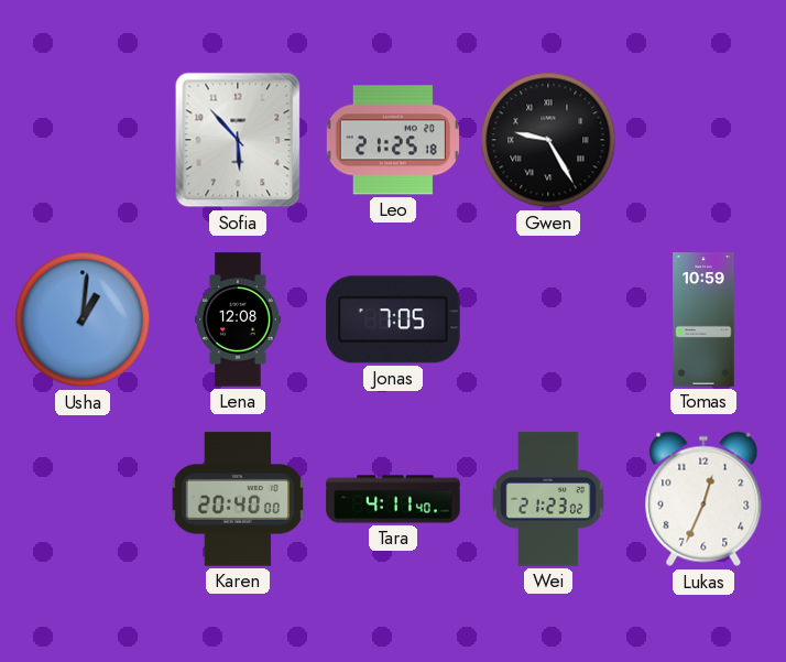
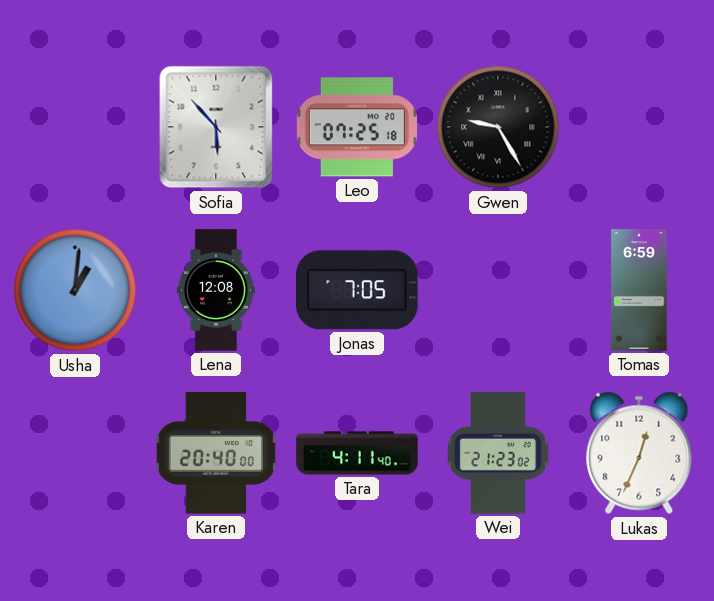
Leo: 21:25 -> 07:25 (357, 127)
Tomas: 10:59 -> 6:59 (639, 290)
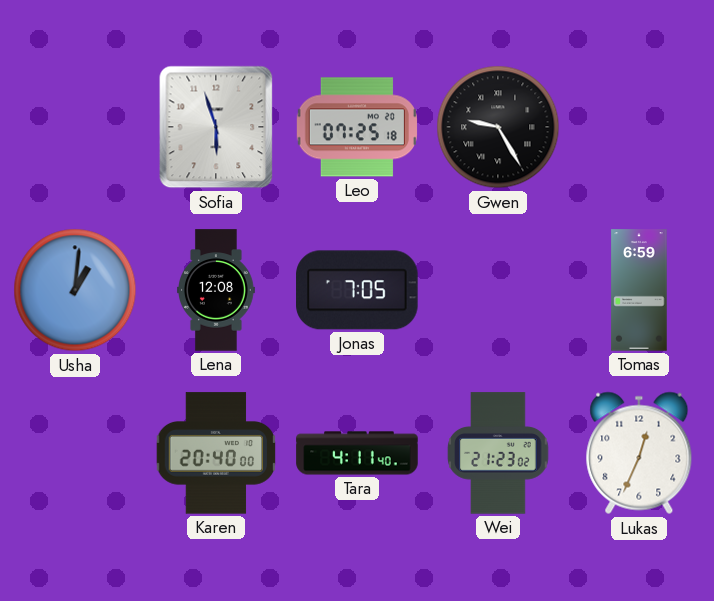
Sofia: 5:53 -> 5:57 (216, 127)
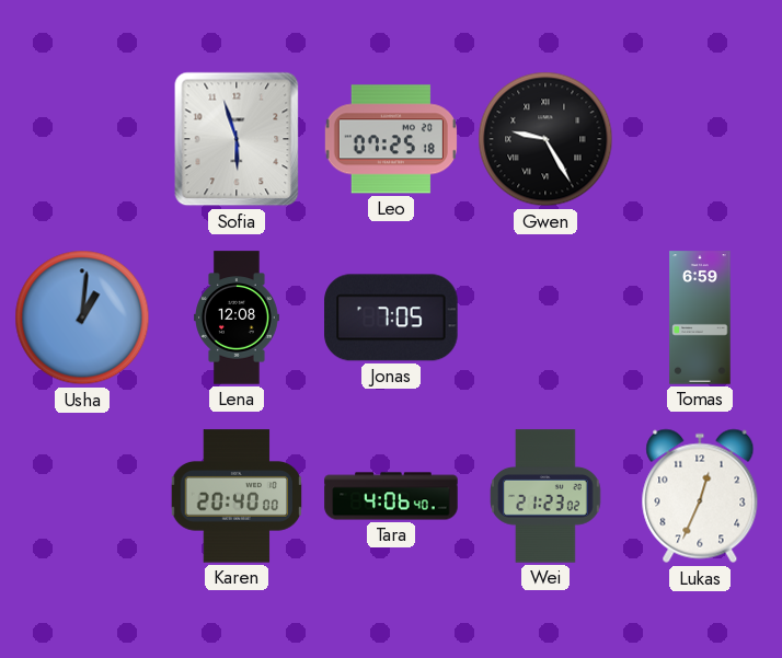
Tara: 4:11 -> 4:06 (391, 496)
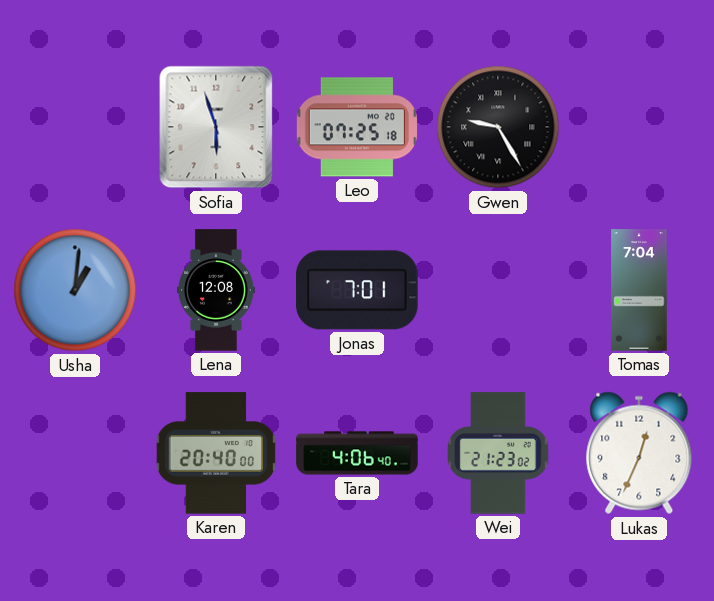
Jonas: 7:05 -> 7:01 (357, 290)
Tomas: 6:59 -> 7:04 (639, 290)
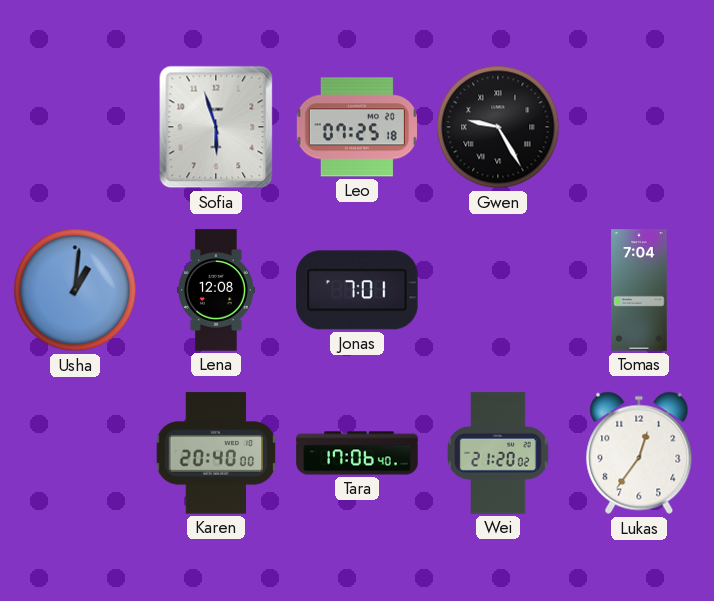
Tara: 4:06 -> 17:06 (357, 453)
Wei: 21:23 -> 21:20 (498, 453)
Lukas: 12:34 -> 12:36 (639, 453)
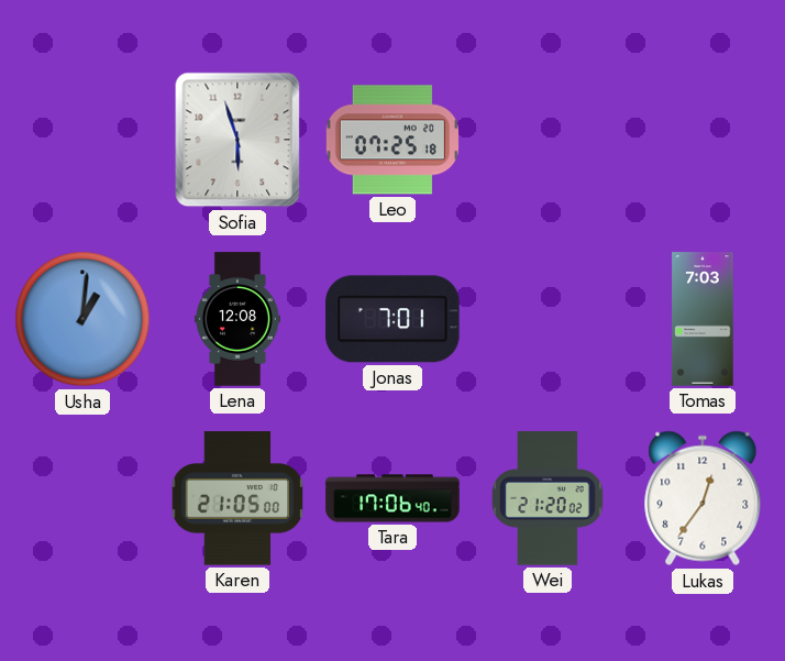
Gwen: 9:25 -> none (498, 127)
Tomas: 7:04 -> 7:03 (703, 319)
Karen: 20:40 -> 21:05 (237, 498)
